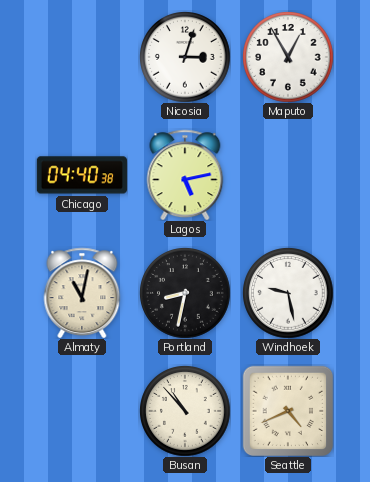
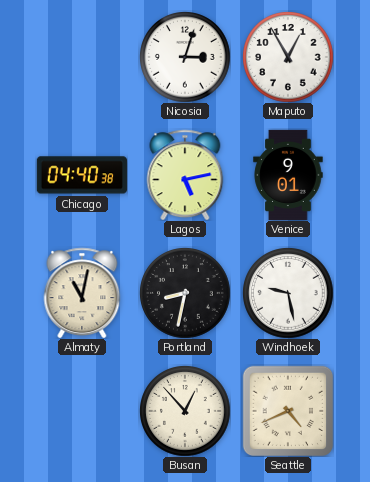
Venice: none -> 9:01 (288, 174)
Busan: 10:53 -> 12:53 (185, 411)
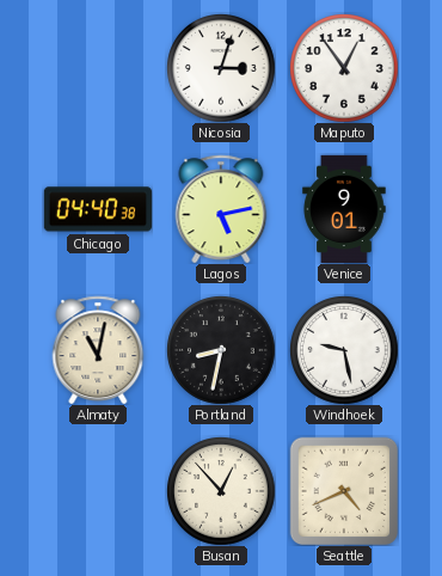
Maputo: 12:55 -> 12:54 (344, 68)
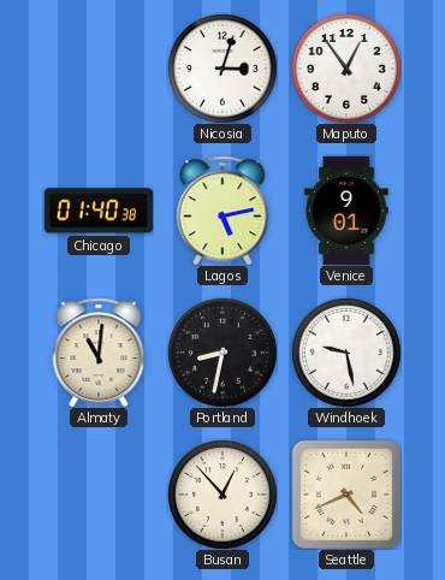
Chicago: 04:40 -> 01:40 (99, 211)
Almaty: 11:02 -> 11:01 (99, 353)
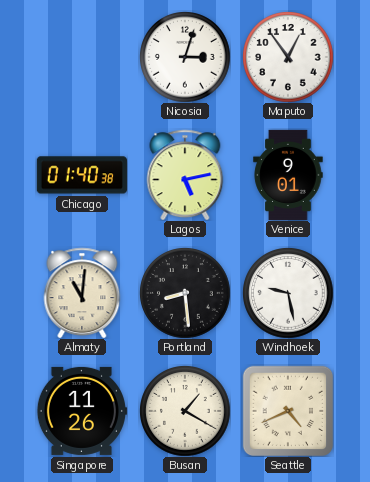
Portland: 8:32 -> 8:29 (185, 293)
Singapore: none -> 11:26 (82, 411)
Busan: 12:53 -> 1:20 (185, 411)
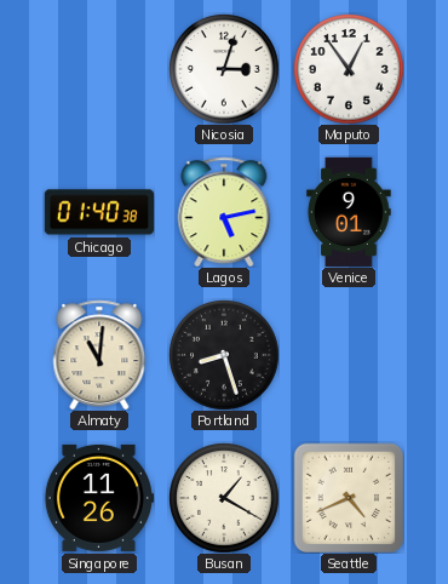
Portland: 8:29 -> 8:27 (224, 355)
Windhoek: 9:28 -> none (288, 293)
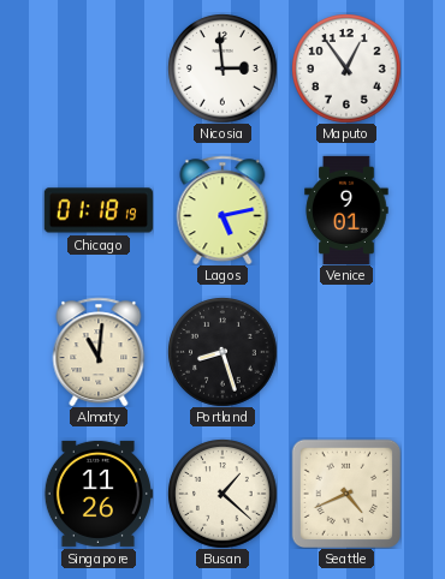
Nicosia: 3:03 -> 2:59 (222, 68)
Chicago: 01:40 -> 01:18 (99, 210)
Busan: 1:20 -> 1:22 (222, 494)
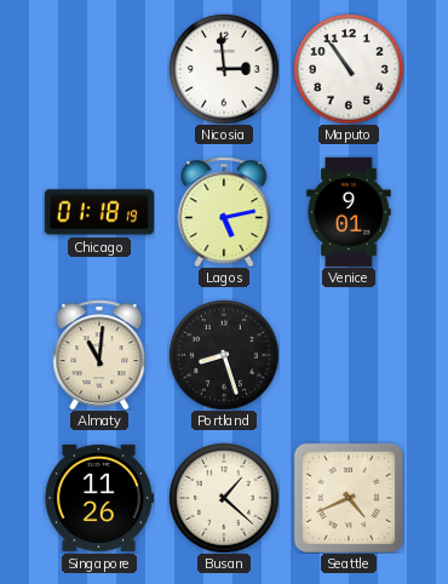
Maputo: 12:54 -> 10:54 (349, 69)
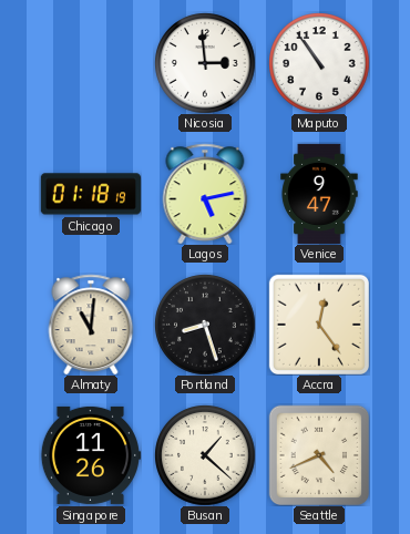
Venice: 9:01 -> 9:47 (319, 193)
Accra: none -> 12:24 (319, 325)
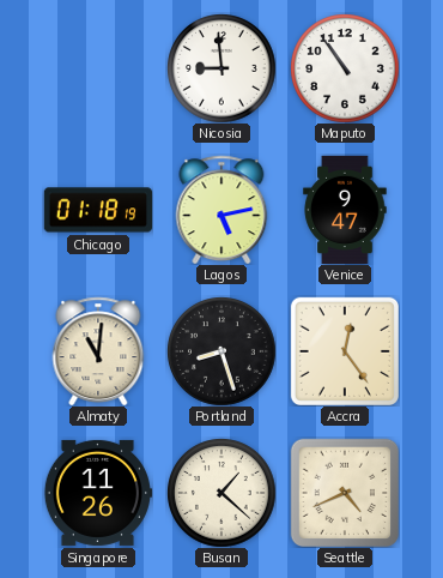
Nicosia: 2:59 -> 8:59 (221, 68)
